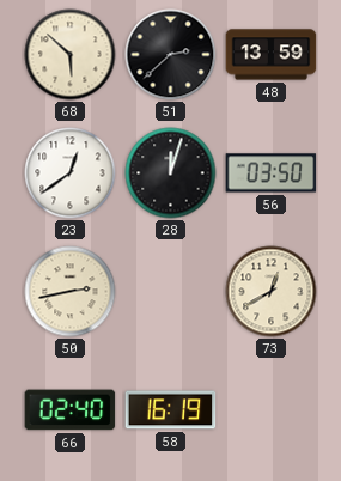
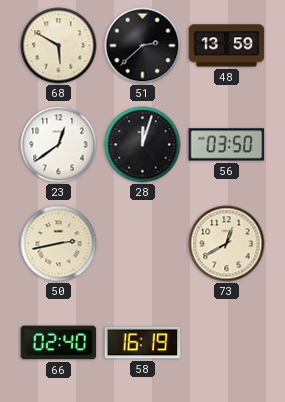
68: 5:52 -> 5:50 (59, 46)
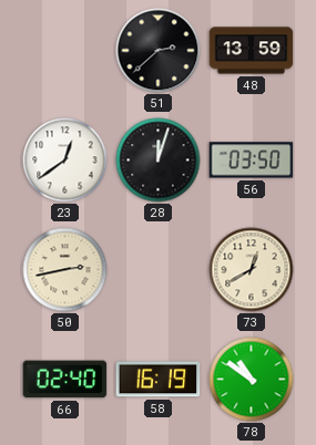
68: 5:50 -> none (59, 46)
78: none -> 10:51 (252, 380)
